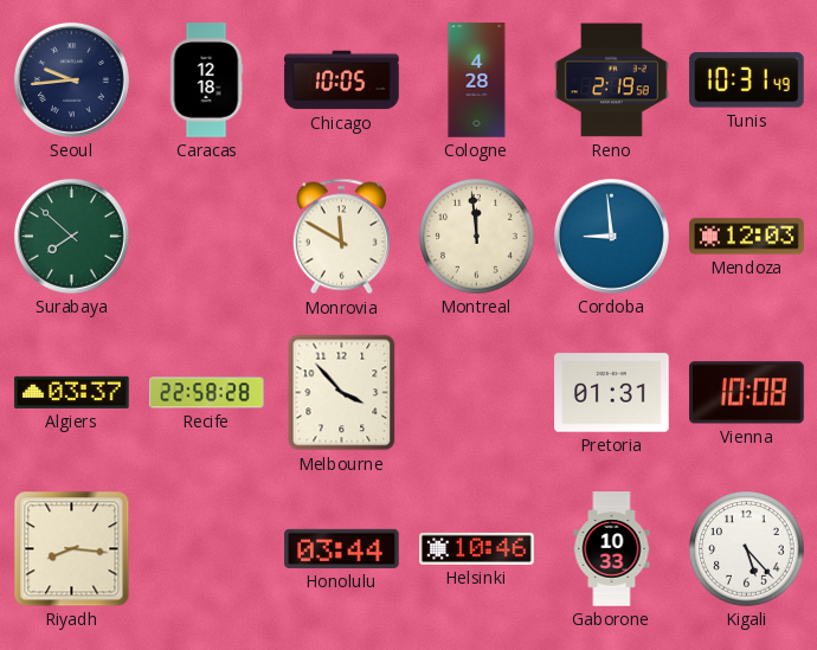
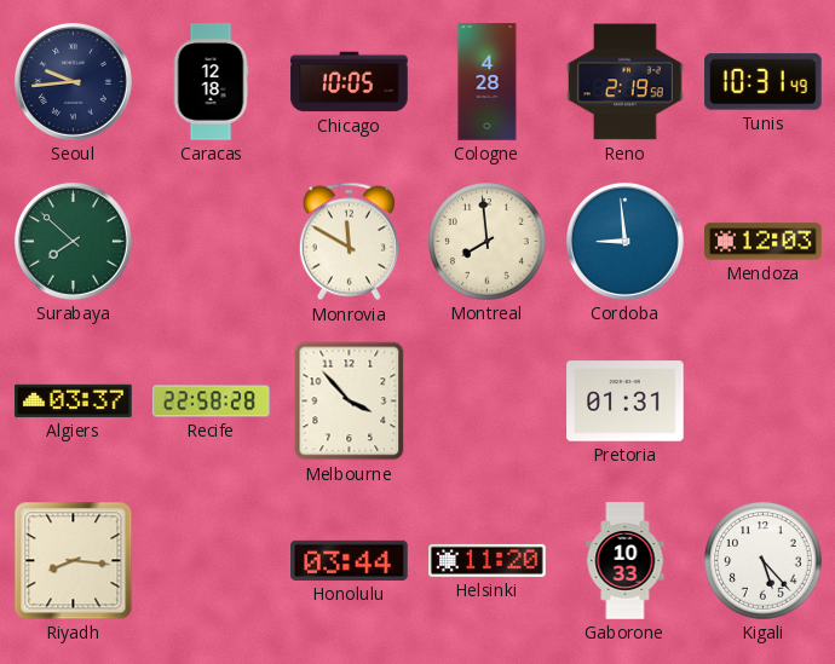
Montreal: 11:59 -> 7:59 (488, 242)
Vienna: 10:08 -> none (747, 393)
Helsinki: 10:46 -> 11:20 (488, 560)
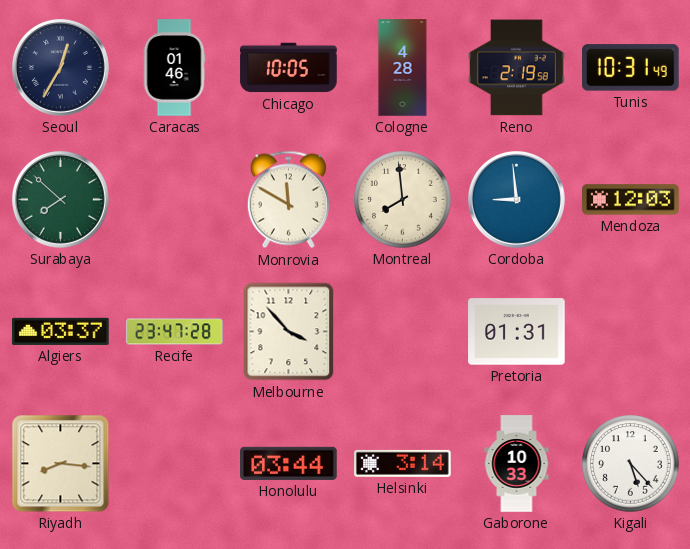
Seoul: 9:44 -> 12:35 (60, 67)
Caracas: 12:18 -> 01:46 (174, 68)
Recife: 22:58 -> 23:47 (175, 332)
Helsinki: 11:20 -> 3:14 (403, 463)
